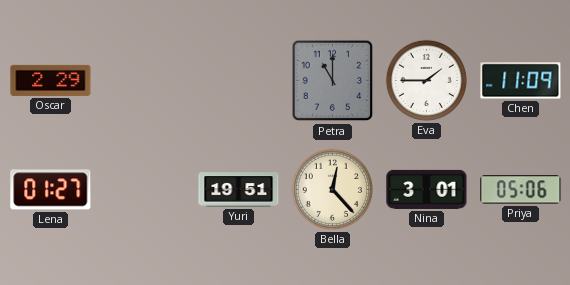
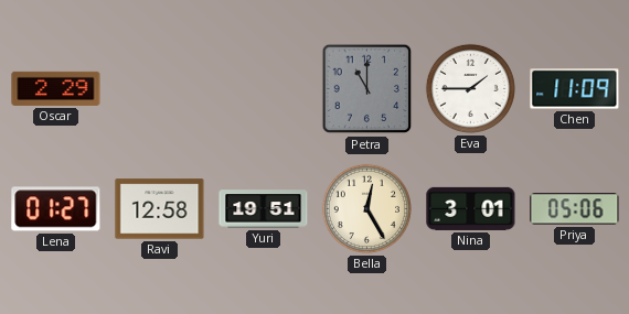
Ravi: none -> 12:58 (160, 209)
Bella: 12:23 -> 12:25 (366, 208)
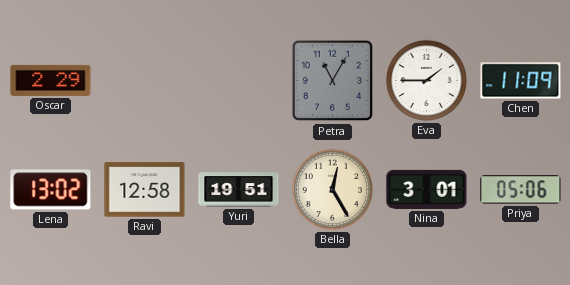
Petra: 11:00 -> 11:05 (333, 81)
Lena: 01:27 -> 13:02 (51, 190)
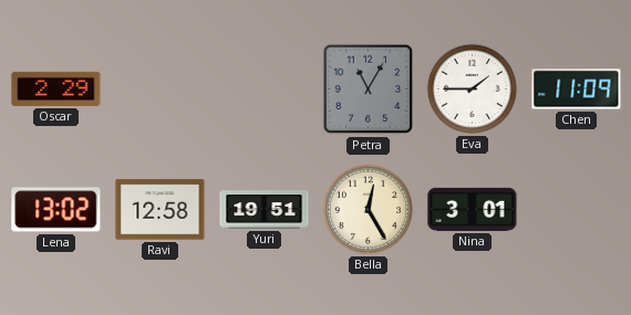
Priya: 05:06 -> none (521, 190)
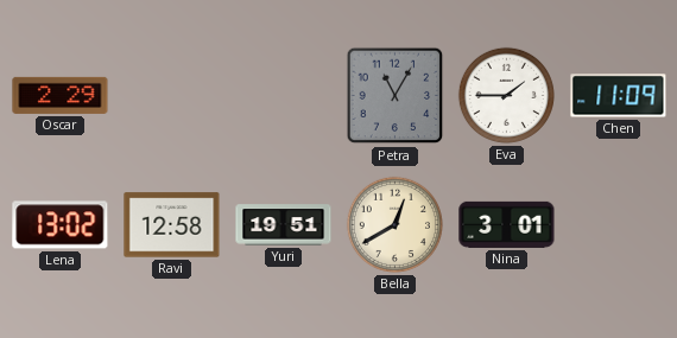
Bella: 12:25 -> 12:40 (394, 224)
